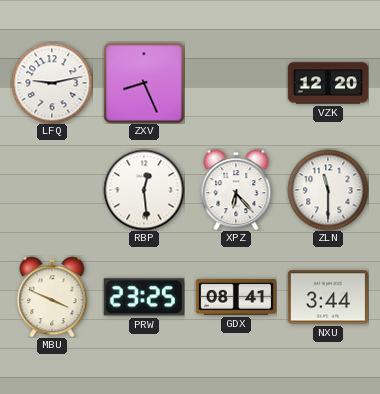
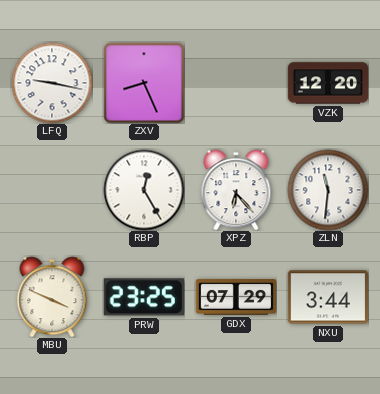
LFQ: 9:13 -> 9:17 (52, 83)
RBP: 12:29 -> 12:25 (144, 190)
ZLN: 11:30 -> 11:31 (328, 190)
GDX: 08:41 -> 07:29 (236, 297)
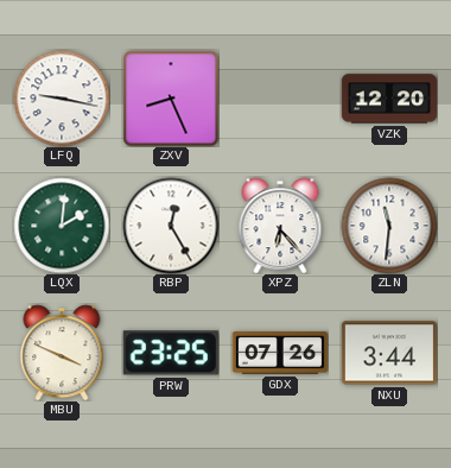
LQX: none -> 2:01 (62, 226)
GDX: 07:29 -> 07:26 (280, 353)
